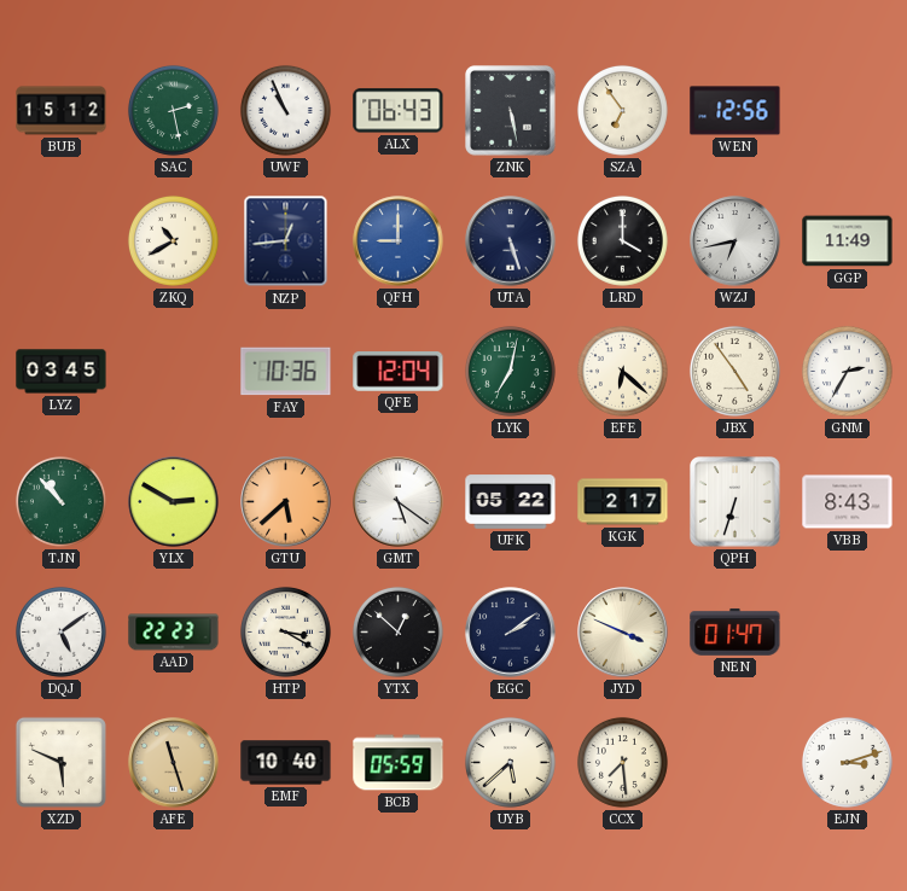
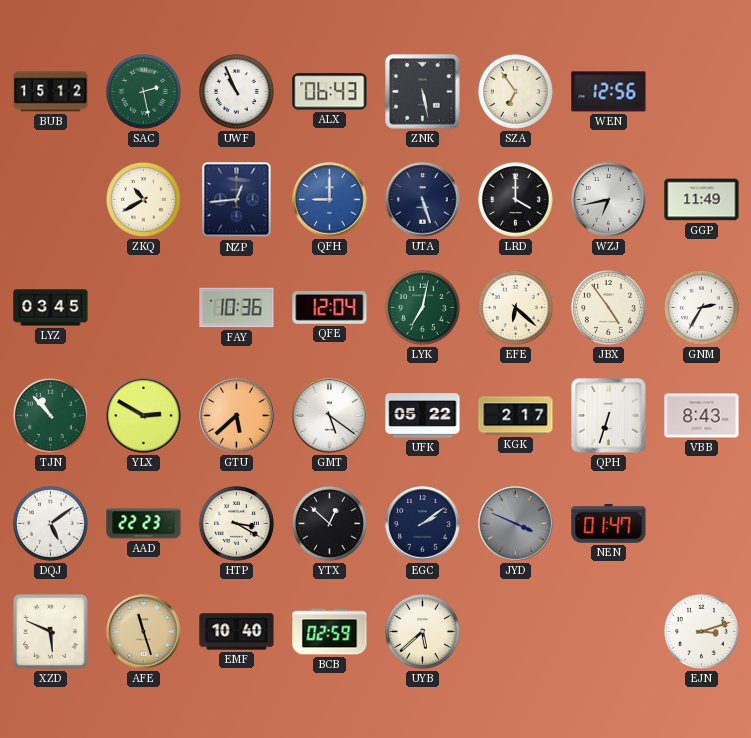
JYD dial: cream -> grey (516, 524)
BCB: 05:59 -> 02:59 (330, 632)
CCX: 7:29 -> none (622, 762)
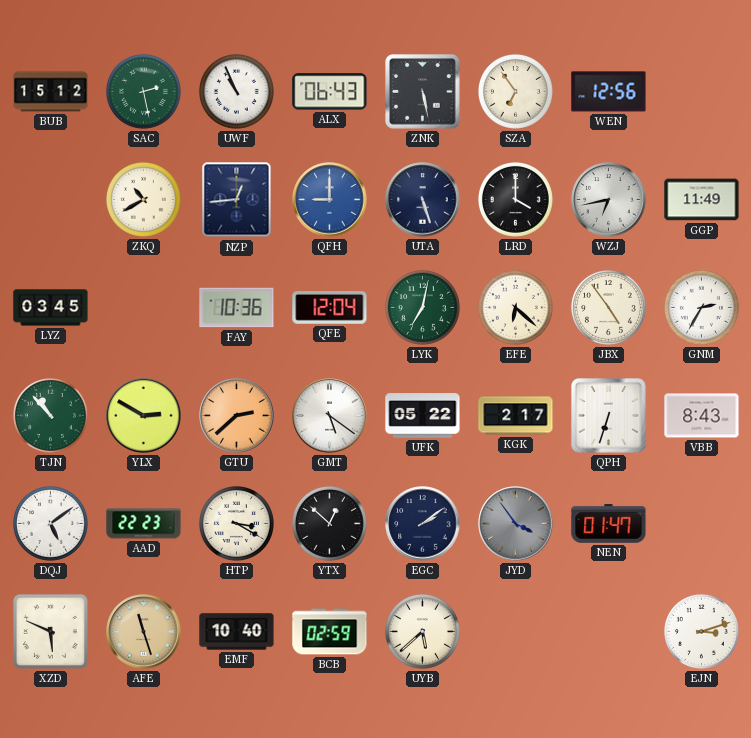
GTU: 5:38 -> 2:38 (237, 416)
JYD: 3:49 -> 3:54 (516, 524)
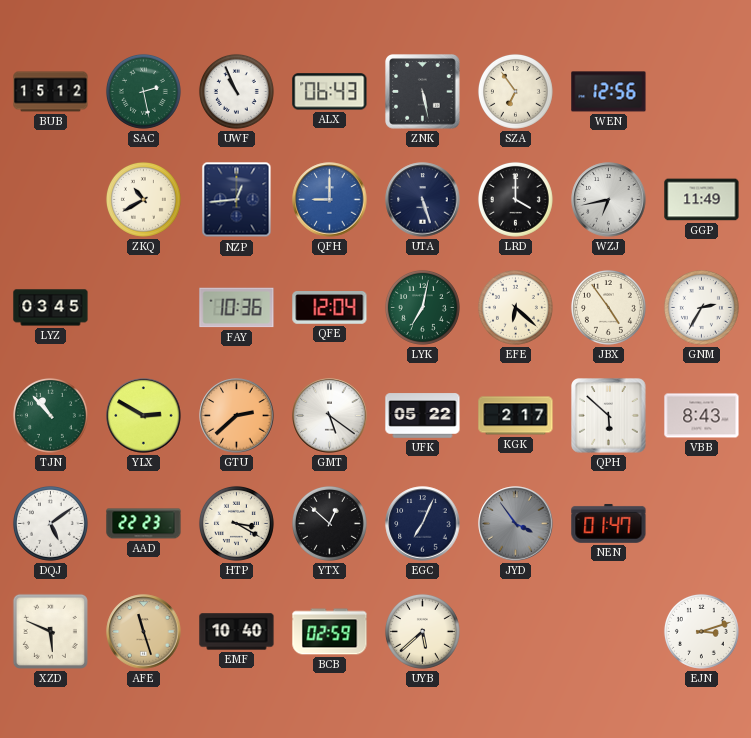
QPH: 6:33 -> 5:52 (609, 416)
EGC: 2:09 -> 7:04 (423, 524)
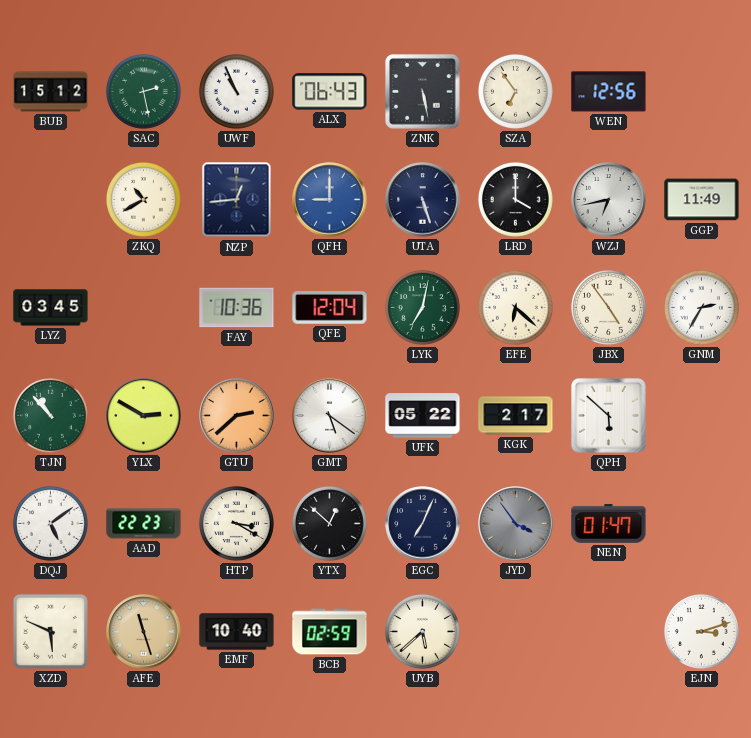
VBB: 8:43 -> none (702, 416)
